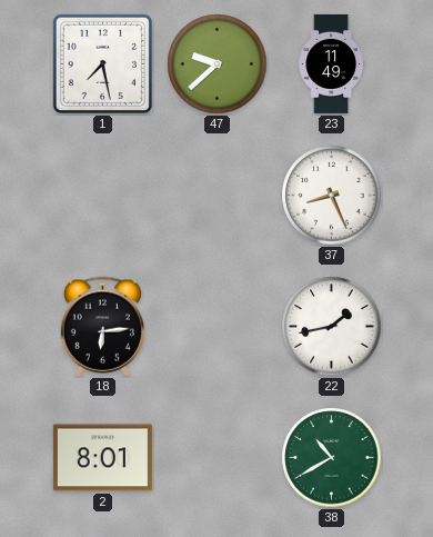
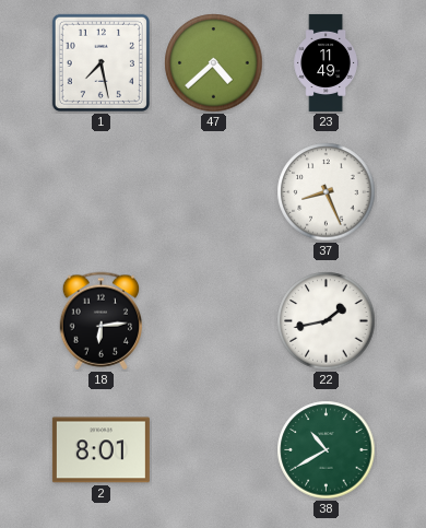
47: 9:38 -> 4:38 (214, 63)
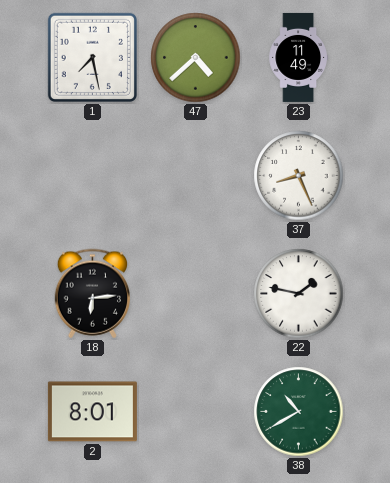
22: 1:43 -> 1:47 (299, 294)
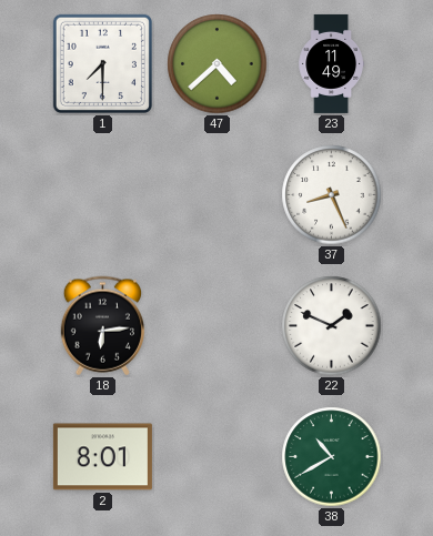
1: 7:28 -> 7:30 (102, 63)
22: 1:47 -> 1:49 (332, 326)
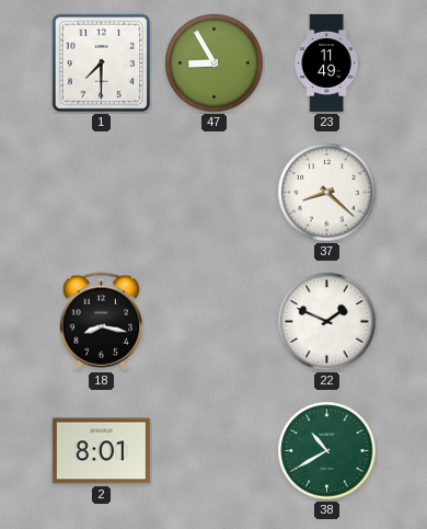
47: 4:38 -> 8:55 (215, 64)
37: 8:26 -> 8:22 (327, 193)
18: 6:14 -> 8:17 (101, 322)
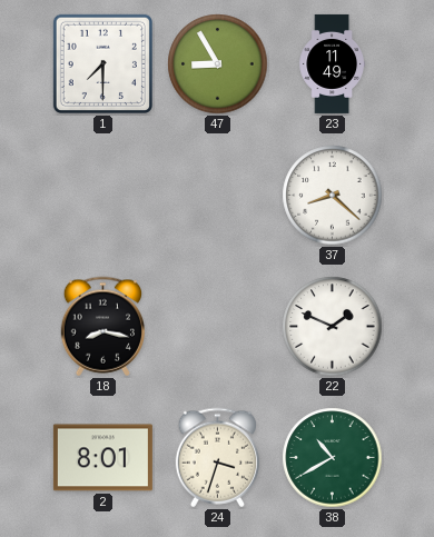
24: none -> 3:33 (217, 458)
